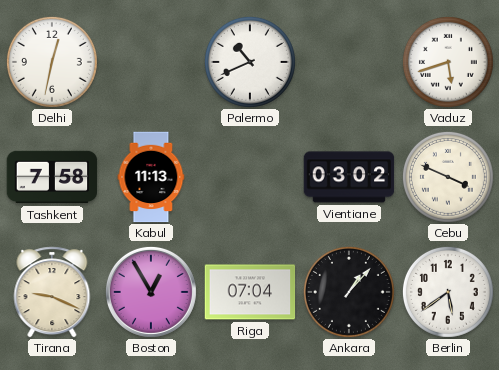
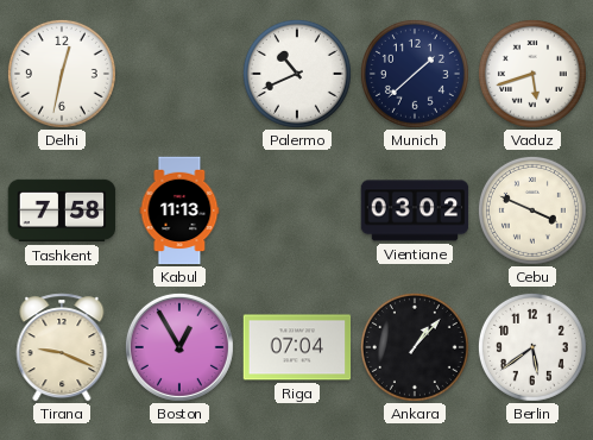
Munich: none -> 1:38 (415, 74)
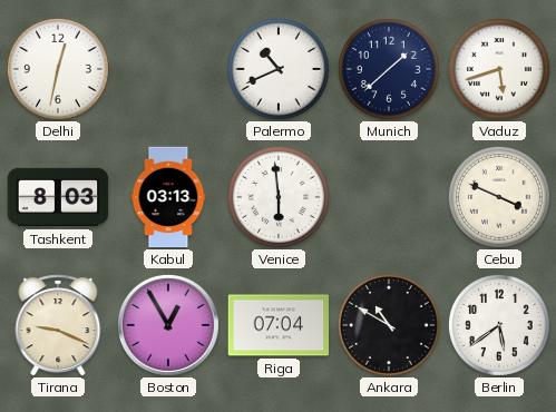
Tashkent: 7:58 -> 8:03 (58, 197)
Kabul: 11:13 -> 03:13 (168, 197)
Venice: none -> 5:59 (279, 197)
Vientiane: 03:02 -> none (415, 210)
Ankara: 1:07 -> 10:50 (389, 325)
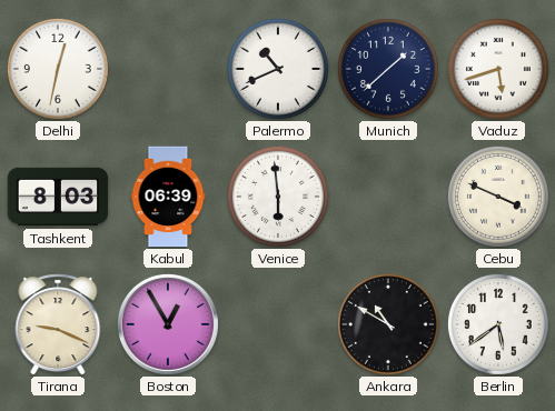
Kabul: 03:13 -> 06:39 (168, 197)
Riga: 07:04 -> none (279, 325)
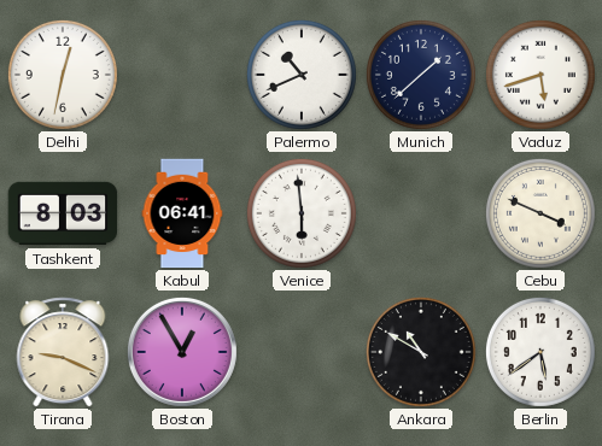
Kabul: 06:39 -> 06:41 (182, 213)
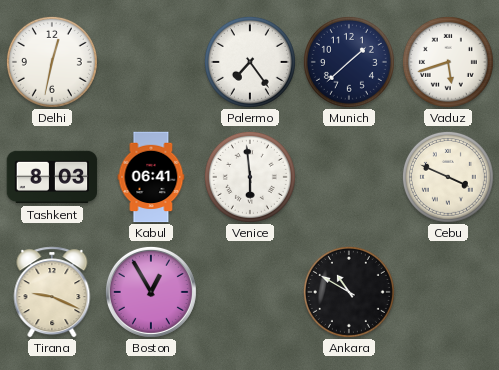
Palermo: 10:41 -> 7:24 (250, 62)
Berlin: 5:39 -> none (540, 352)
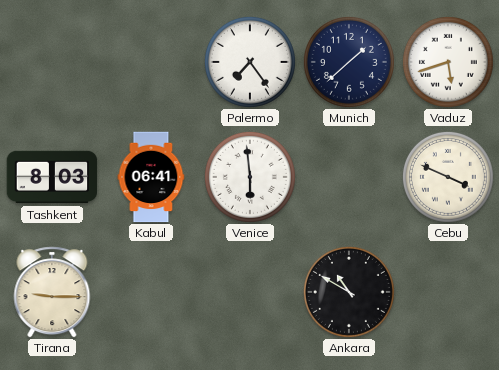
Delhi: 12:32 -> none (52, 62)
Tirana: 9:19 -> 9:15 (52, 292)
Boston: 12:55 -> none (151, 292)
